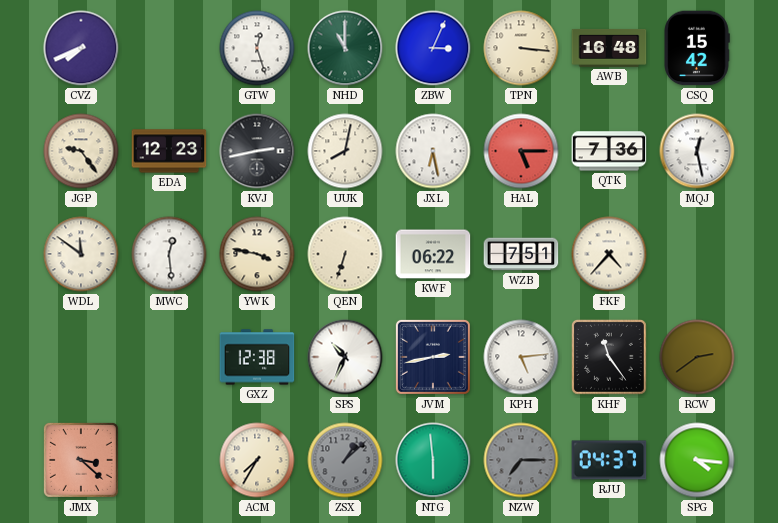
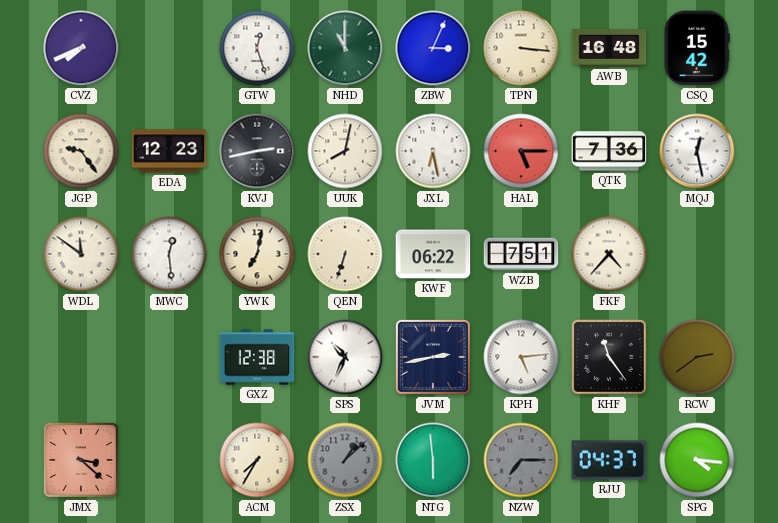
YWK: 3:47 -> 7:02 (257, 254)
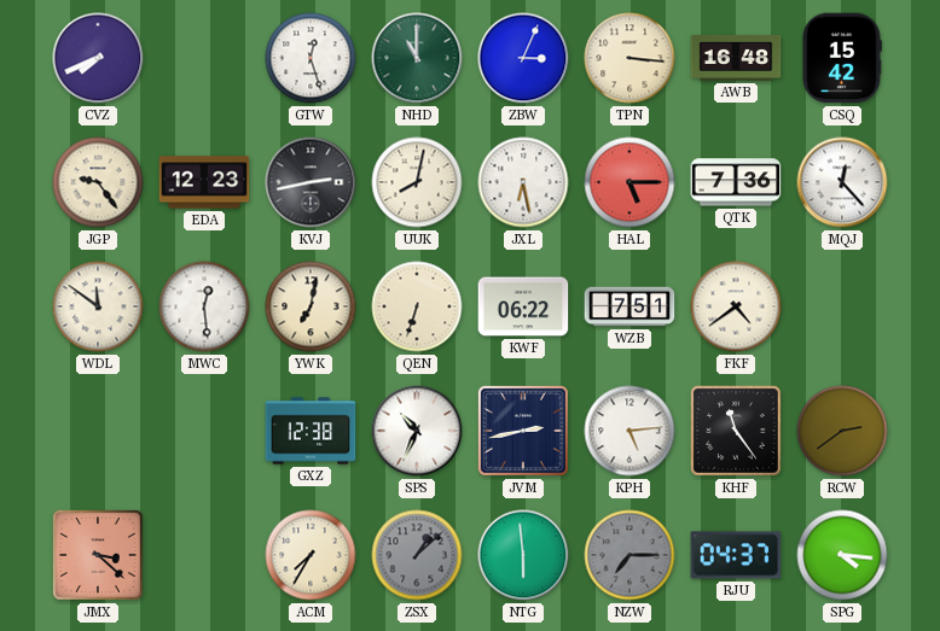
MQJ: 12:28 -> 12:23 (842, 182)
FKF: 4:37 -> 4:39 (736, 306)
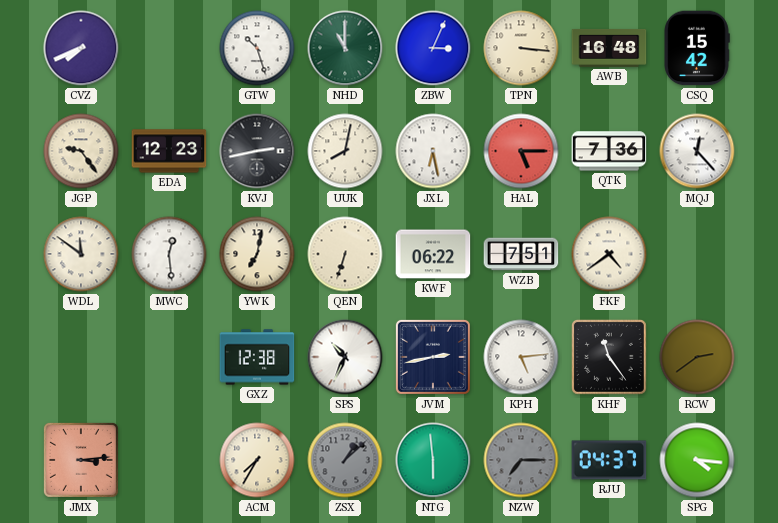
GTW: 12:27 -> 10:27 (257, 48)
JMX: 3:22 -> 3:14 (81, 460)
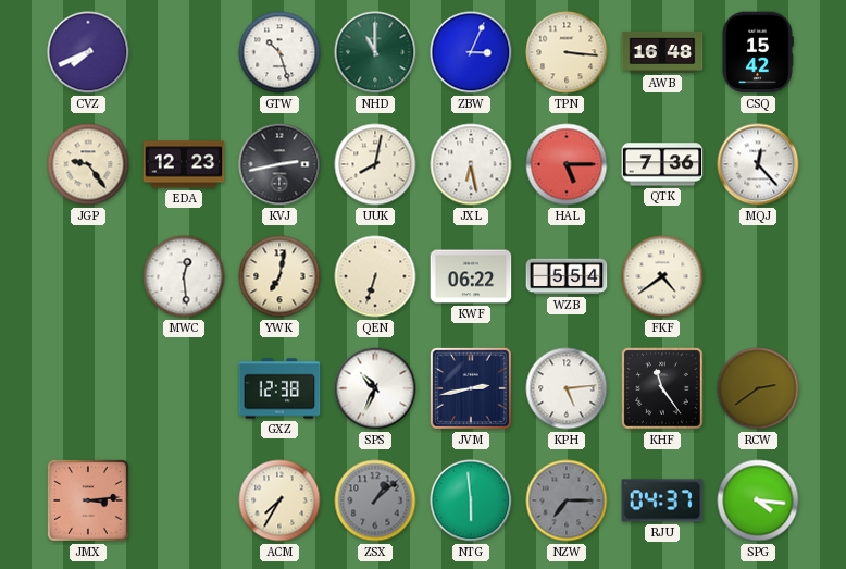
WDL: 11:51 -> none (81, 254)
WZB: 7:51 -> 5:54 (567, 276)
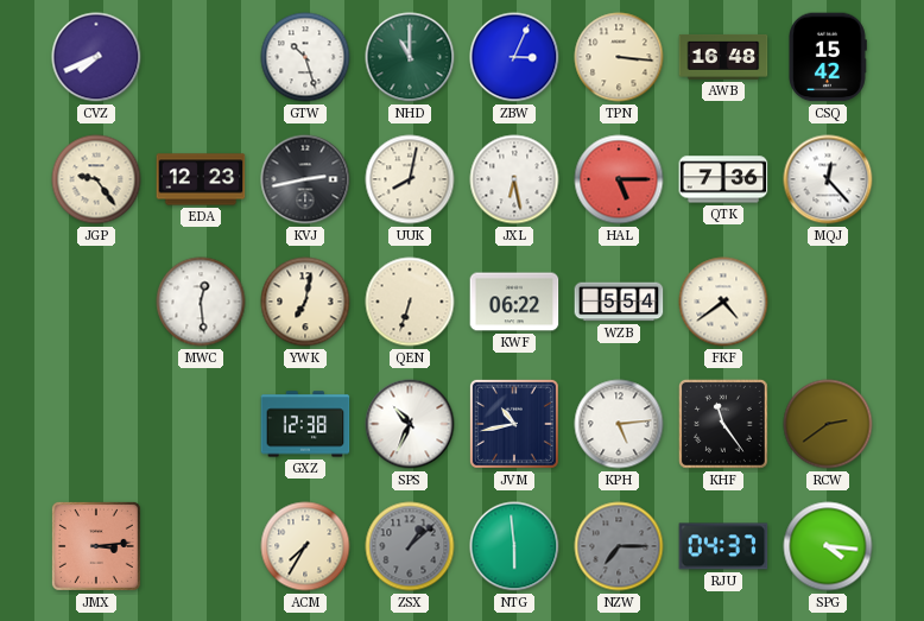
JVM: 2:43 -> 10:43 (514, 424)
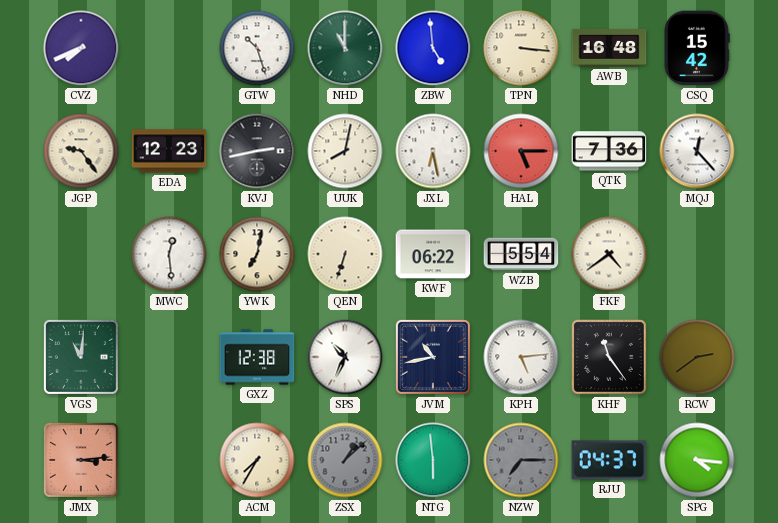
ZBW: 3:04 -> 4:59 (433, 48)
VGS: none -> 11:01 (81, 357)
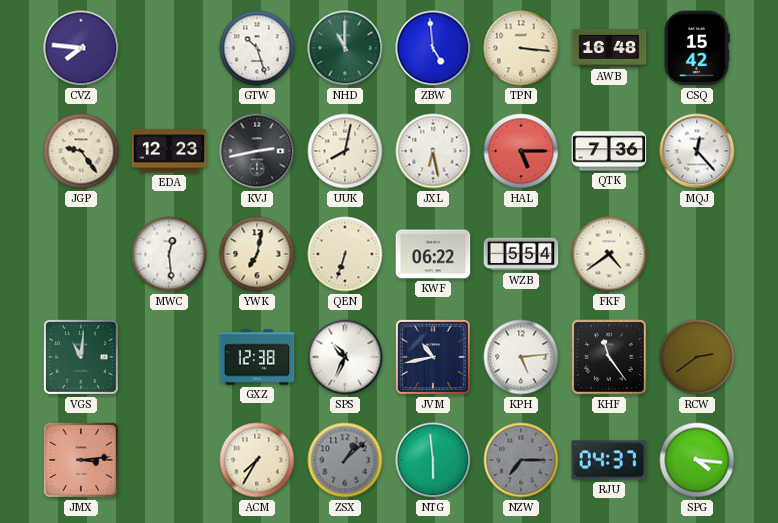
CVZ: 7:41 -> 7:46 (81, 48)
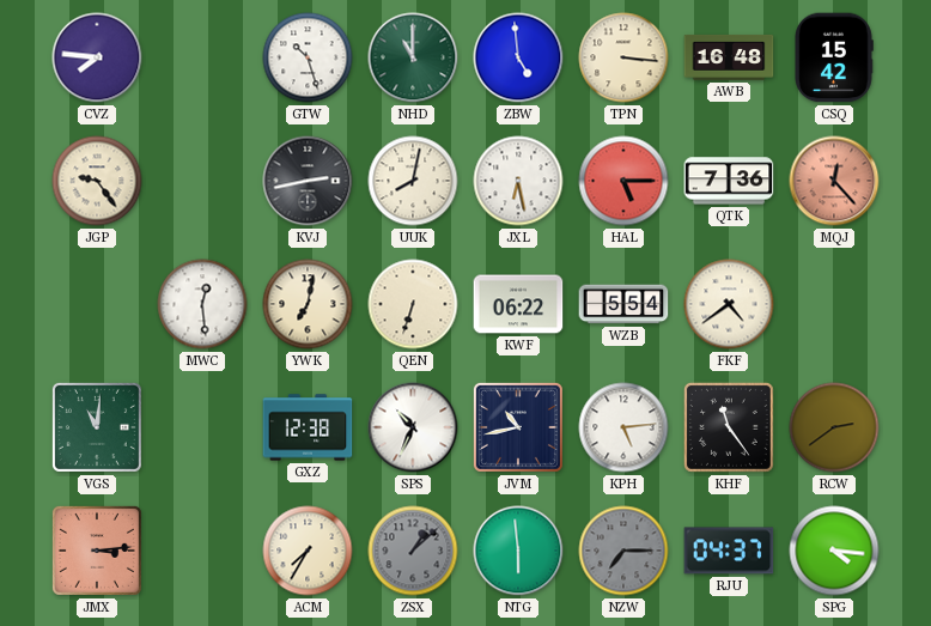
EDA: 12:23 -> none (169, 151)
MQJ dial: white -> salmon (834, 181)
